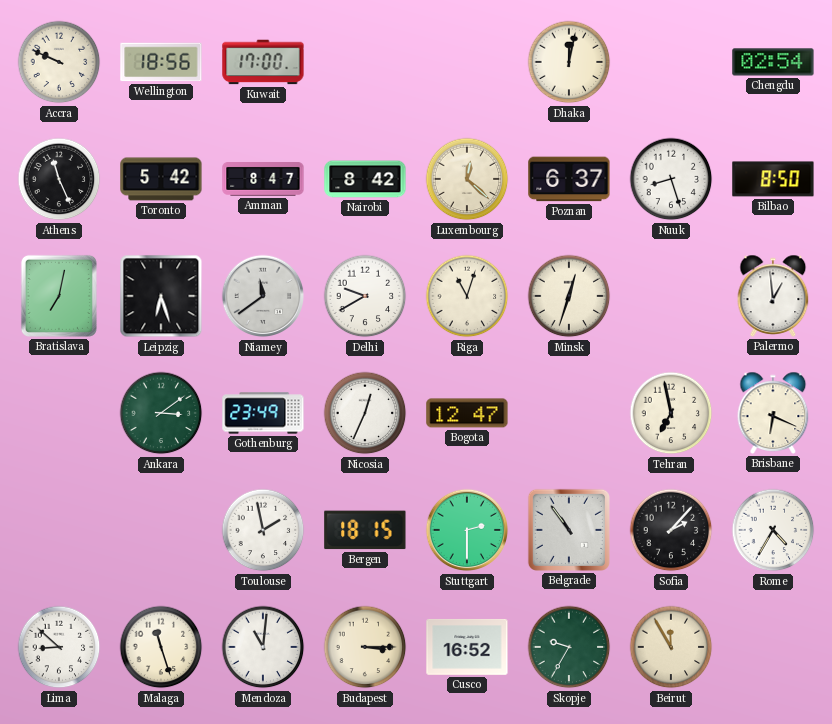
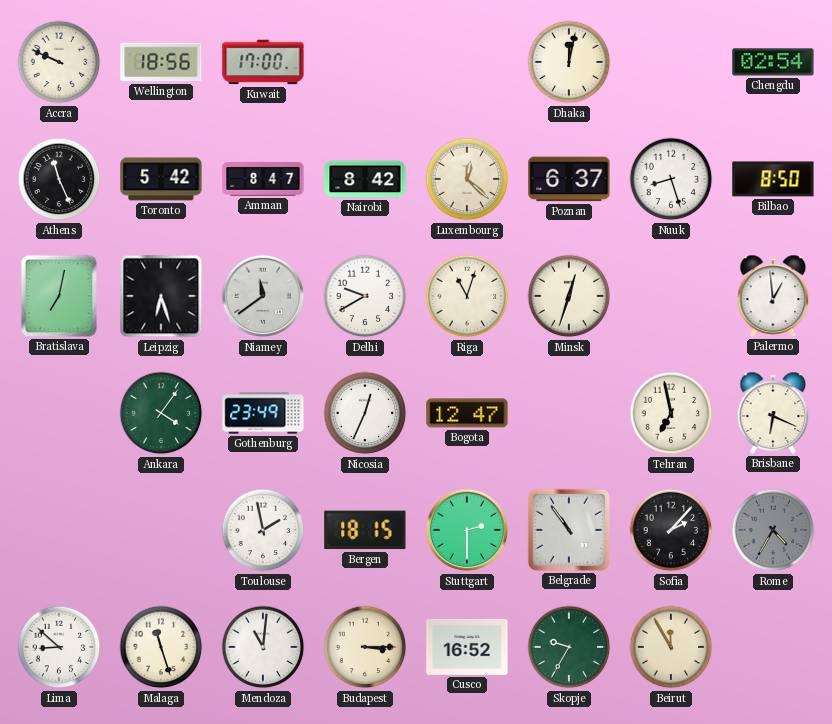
Ankara: 3:09 -> 4:06 (161, 413)
Rome dial: white -> grey (773, 530)
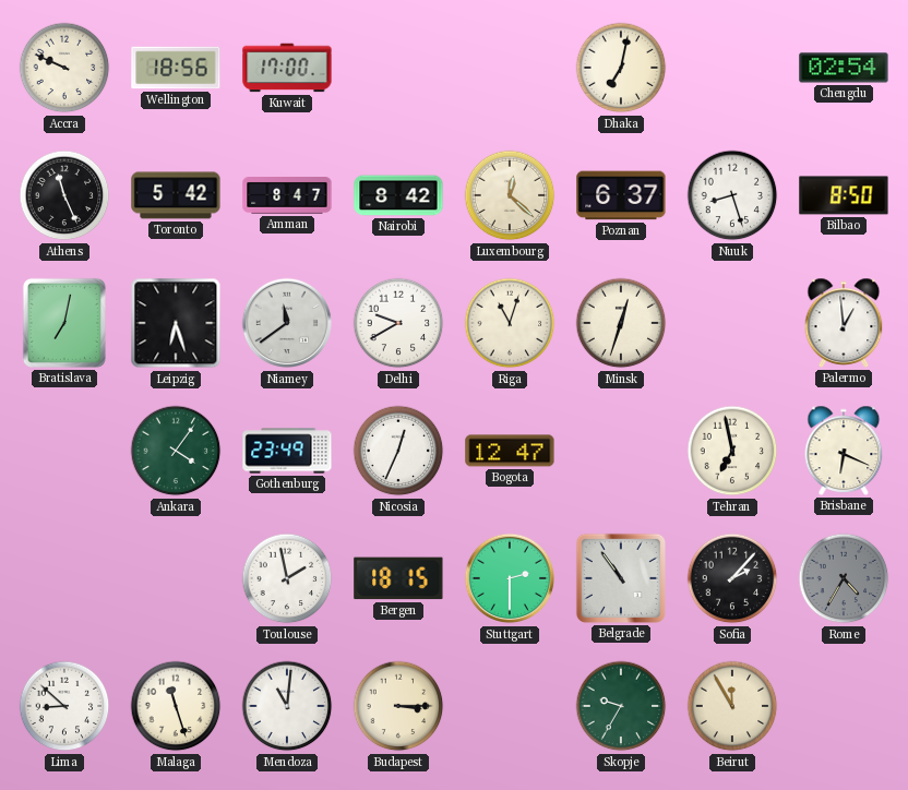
Dhaka: 12:02 -> 7:02 (621, 68)
Cusco: 16:52 -> none (467, 647)
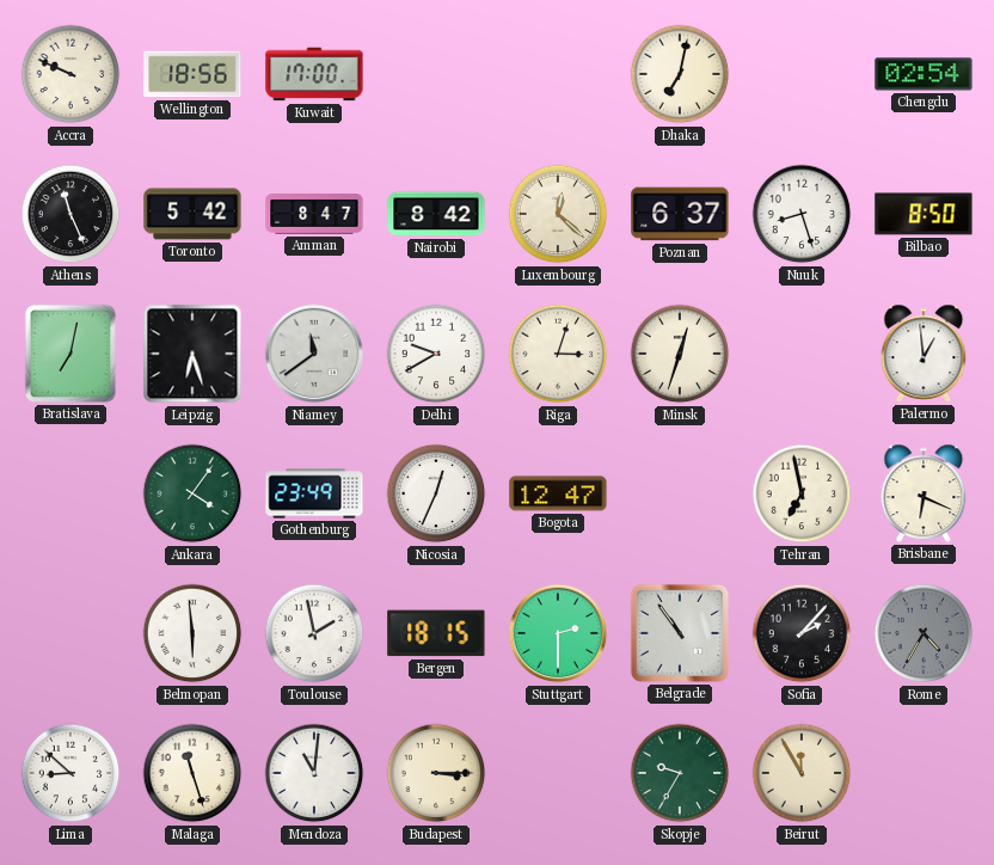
Riga: 11:03 -> 3:03 (558, 354)
Belmopan: none -> 5:59 (192, 633)
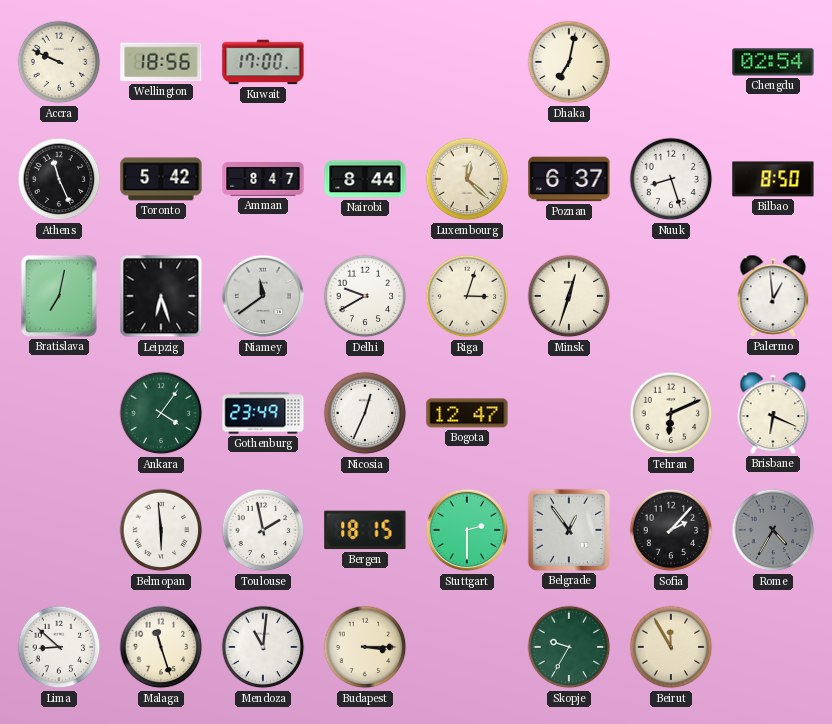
Nairobi: 8:42 -> 8:44 (365, 179)
Tehran: 6:58 -> 6:11 (671, 413)
Belgrade: 10:54 -> 12:54 (569, 530)
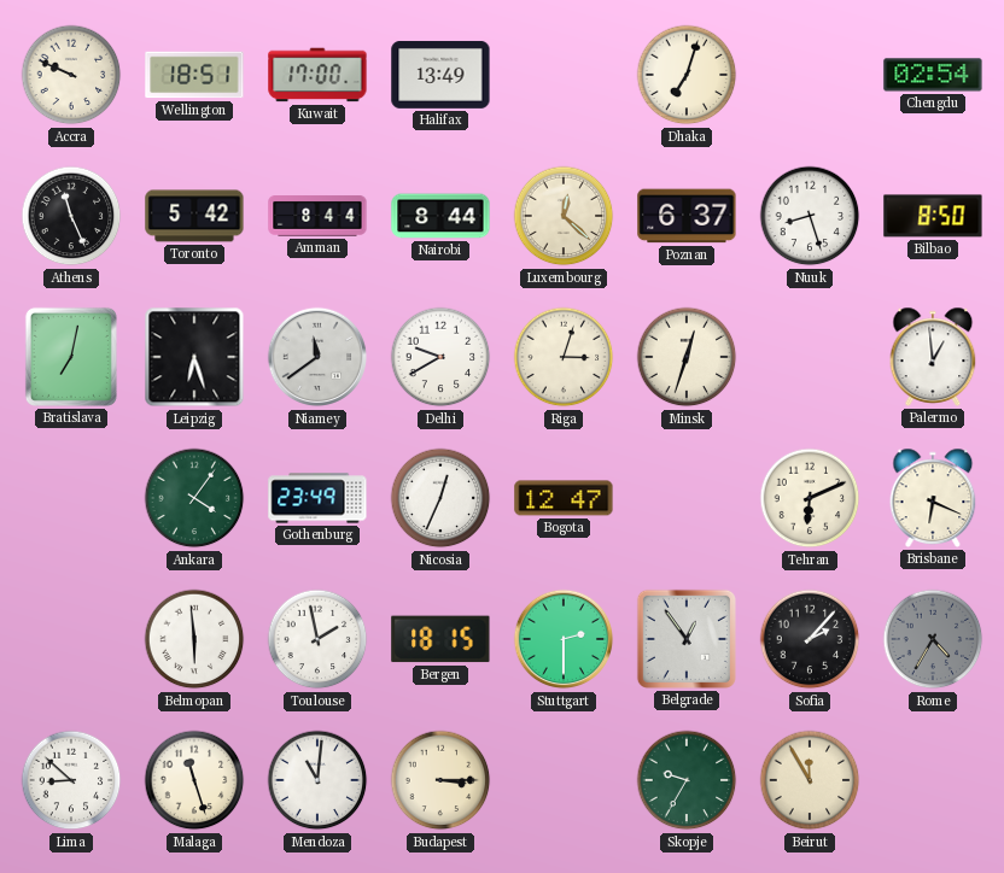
Wellington: 18:56 -> 18:51 (194, 75)
Halifax: none -> 13:49 (440, 75)
Dhaka: 7:02 -> 7:03 (687, 75)
Amman: 8:47 -> 8:44 (317, 217)
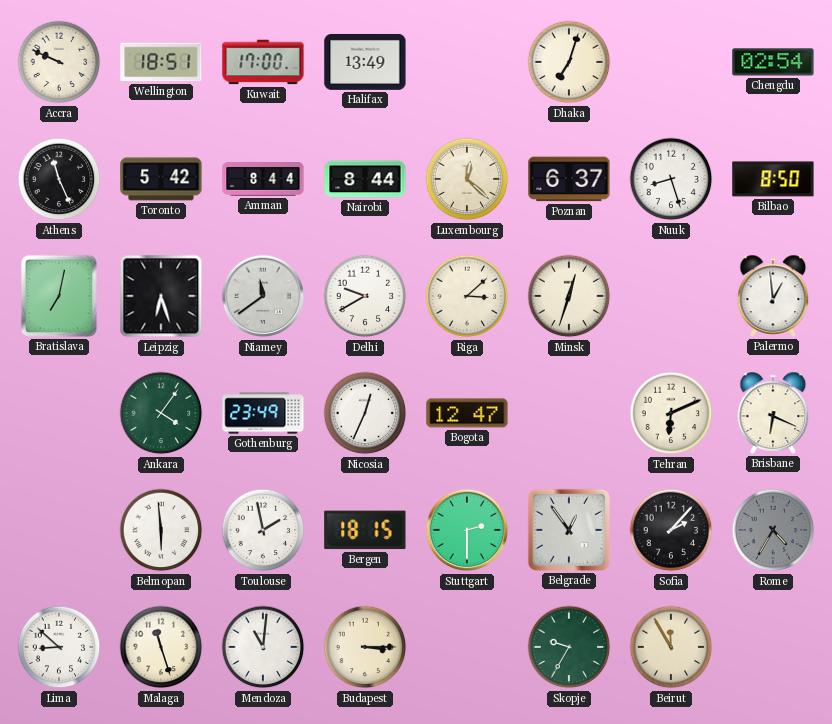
Riga: 3:03 -> 3:08 (467, 296)
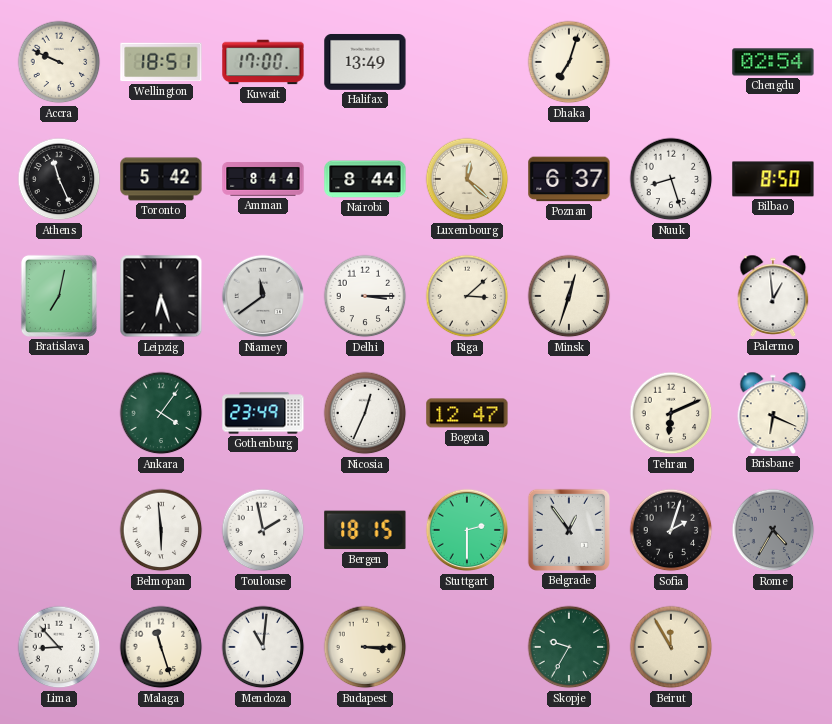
Delhi: 9:40 -> 3:15 (365, 296)
Sofia: 2:07 -> 2:03 (671, 530)
Lima: 8:52 -> 8:53 (59, 647)
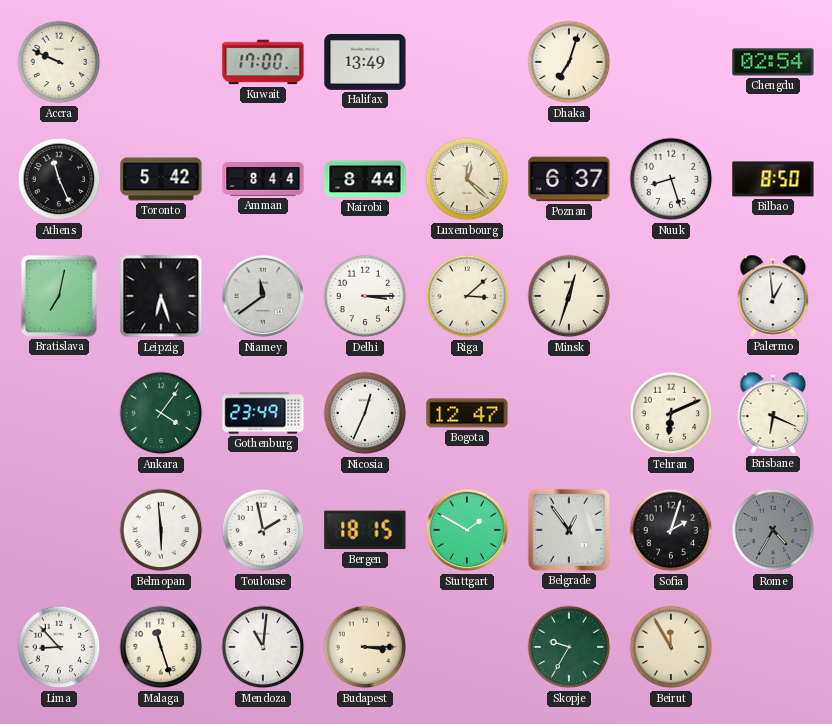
Wellington: 18:51 -> none (161, 62)
Stuttgart: 2:30 -> 1:50 (467, 530)
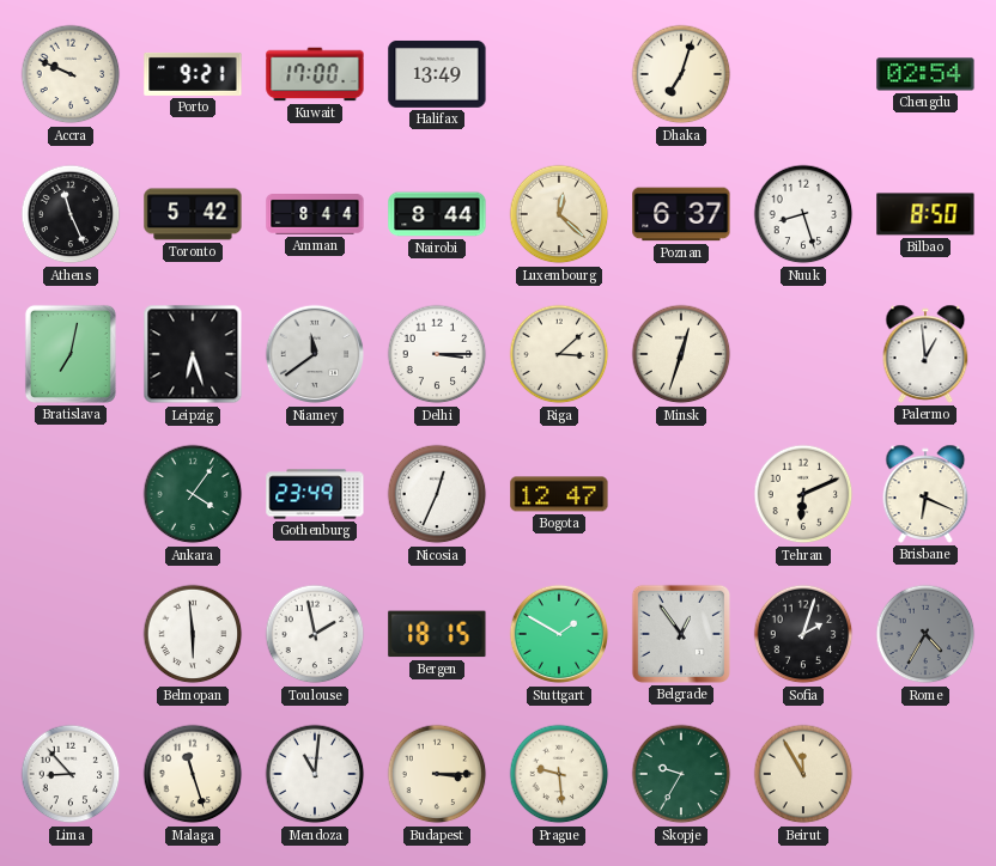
Porto: none -> 9:21 (193, 74)
Prague: none -> 9:29 (559, 774)
